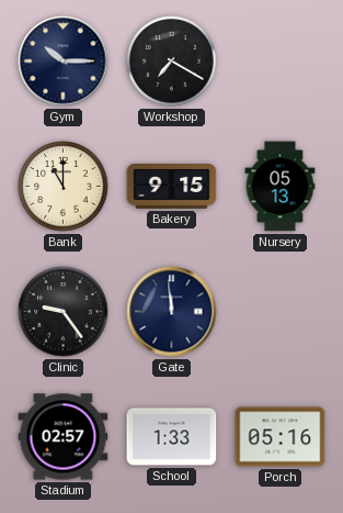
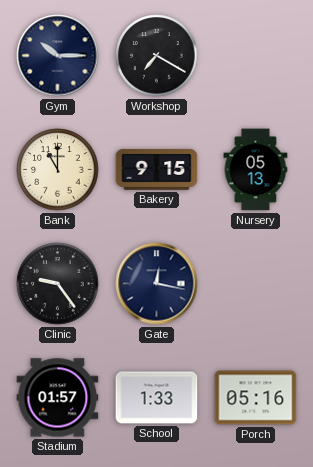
Gate: 11:59 -> 12:17 (157, 284)
Stadium: 02:57 -> 01:57 (58, 398)
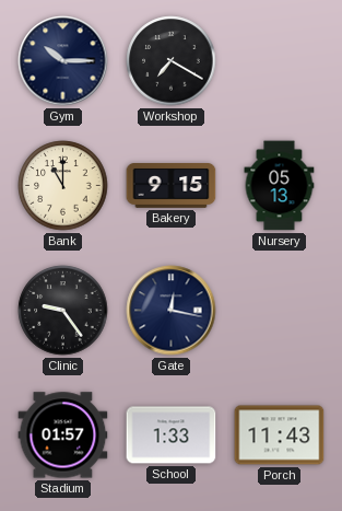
Porch: 05:16 -> 11:43 (280, 435)
